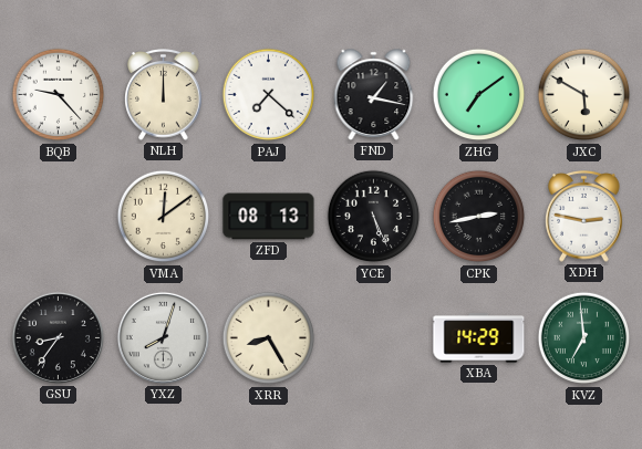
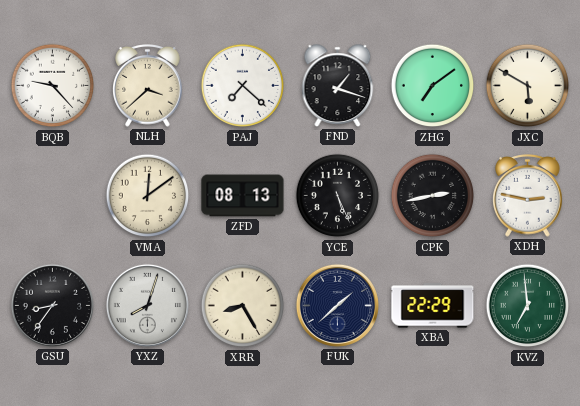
NLH: 12:00 -> 3:38 (148, 86)
FND: 1:17 -> 1:18 (338, 86)
FUK: none -> 1:38 (337, 305)
XBA: 14:29 -> 22:29 (433, 306)
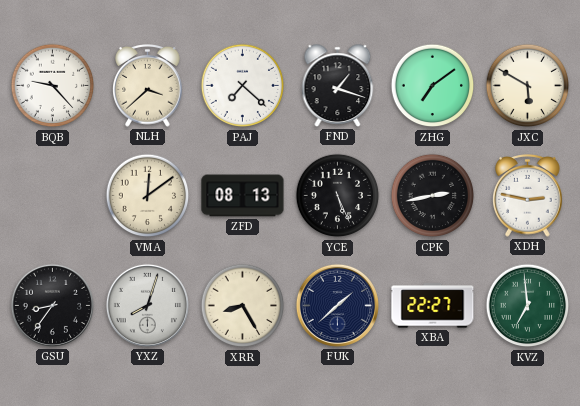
XBA: 22:29 -> 22:27 (433, 306)
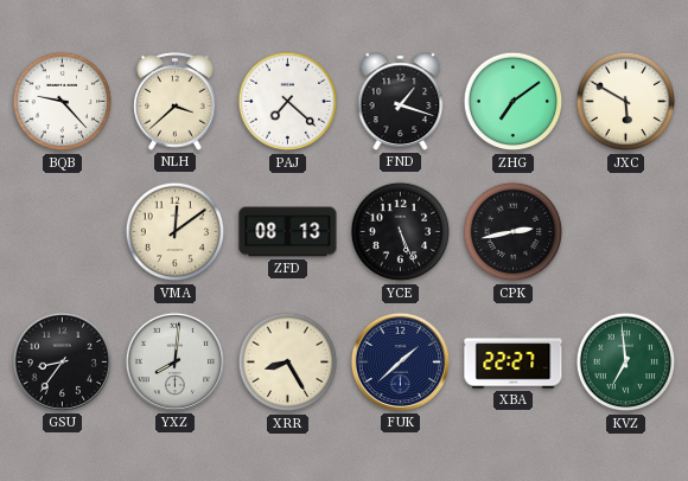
XDH: 2:47 -> none (528, 196)
YXZ: 8:03 -> 8:01 (174, 361)
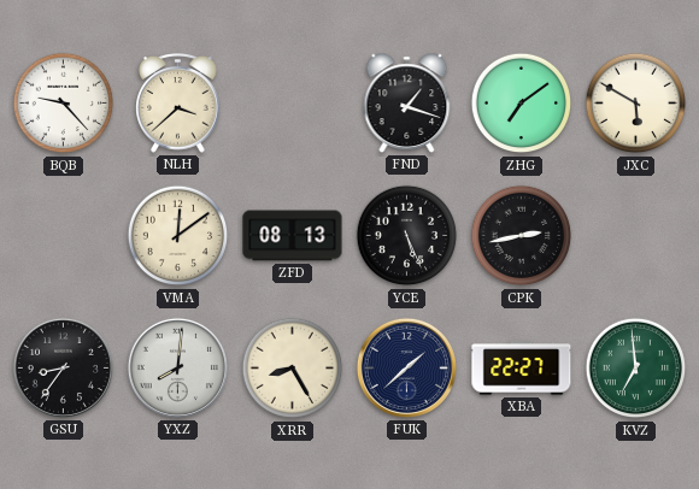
PAJ: 7:22 -> none (288, 102)
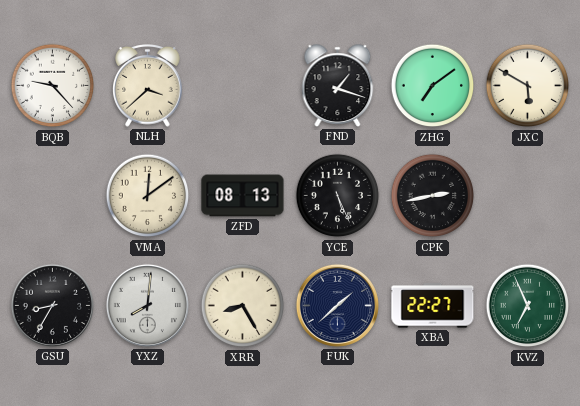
GSU: 8:36 -> 8:35 (52, 305)
KVZ: 6:59 -> 6:56 (528, 306)
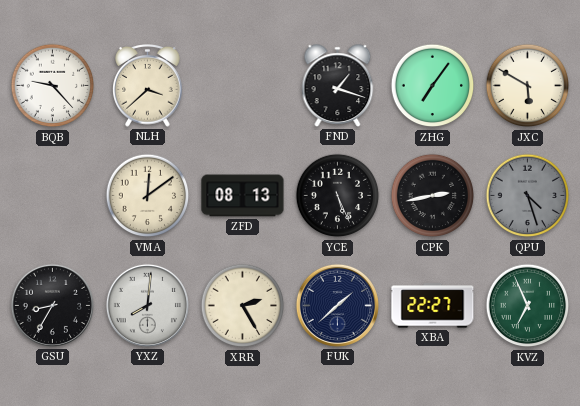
ZHG: 7:09 -> 7:06 (433, 86)
QPU: none -> 4:27 (528, 196)
XRR: 8:25 -> 2:25 (243, 306)
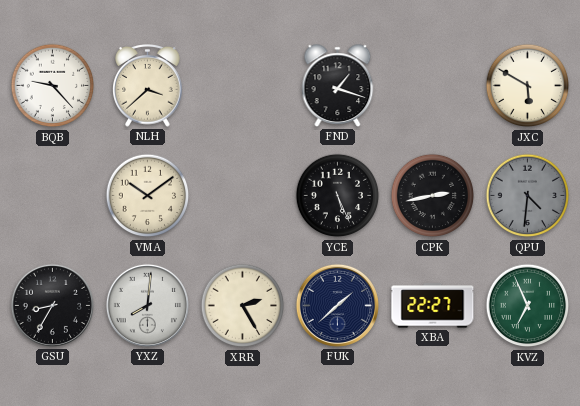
ZHG: 7:06 -> none (433, 86)
VMA: 12:09 -> 10:09 (148, 196)
ZFD: 08:13 -> none (243, 196)
QPU: 4:27 -> 4:31 (528, 196)
